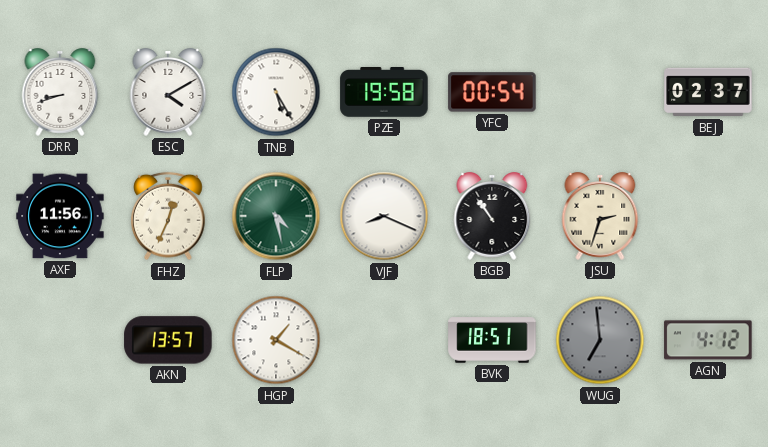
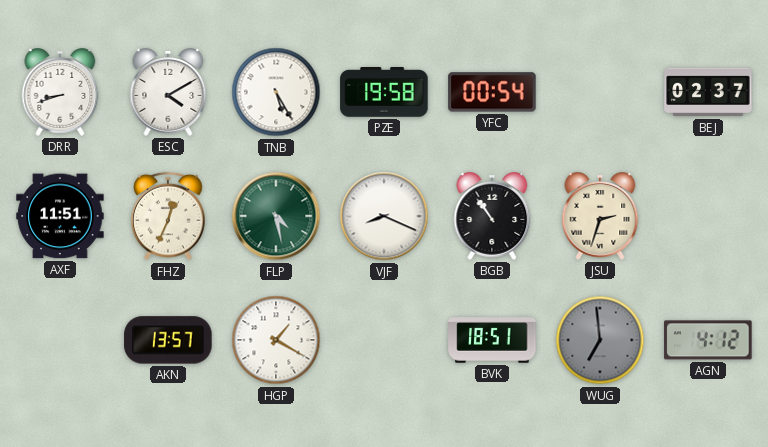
AXF: 11:56 -> 11:51 (60, 216)
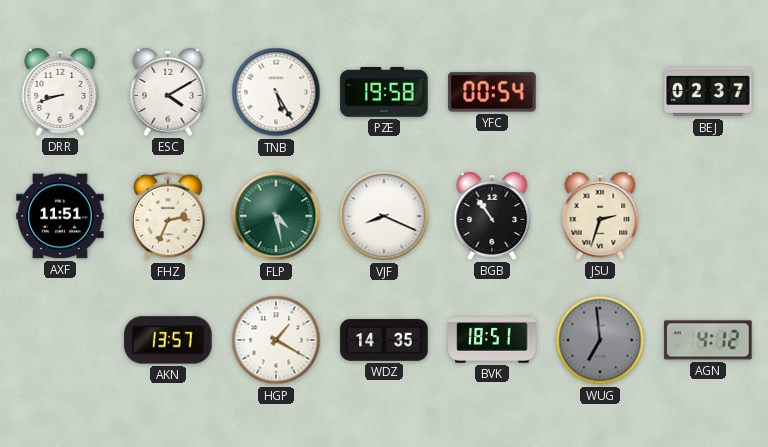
FHZ: 12:34 -> 2:34 (168, 216)
WDZ: none -> 14:35 (384, 340)
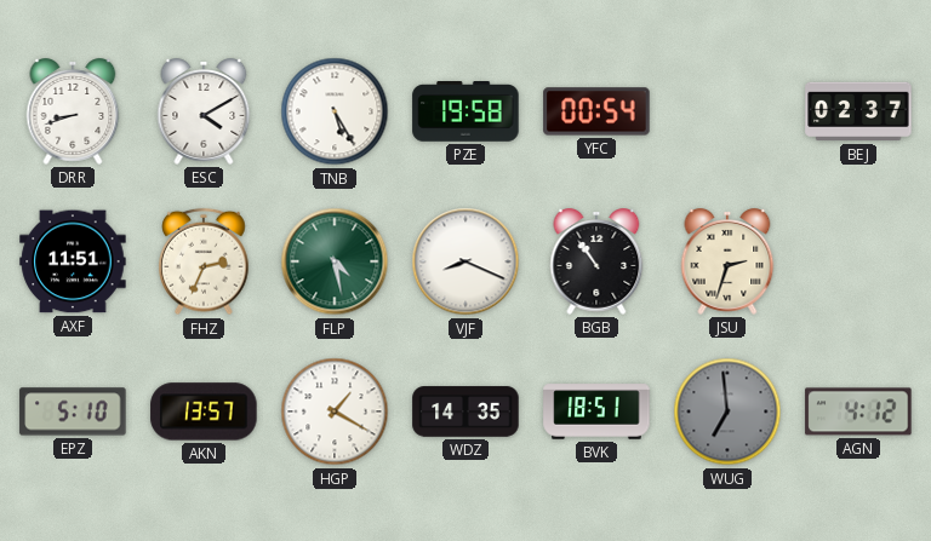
EPZ: none -> 5:10 (73, 411)
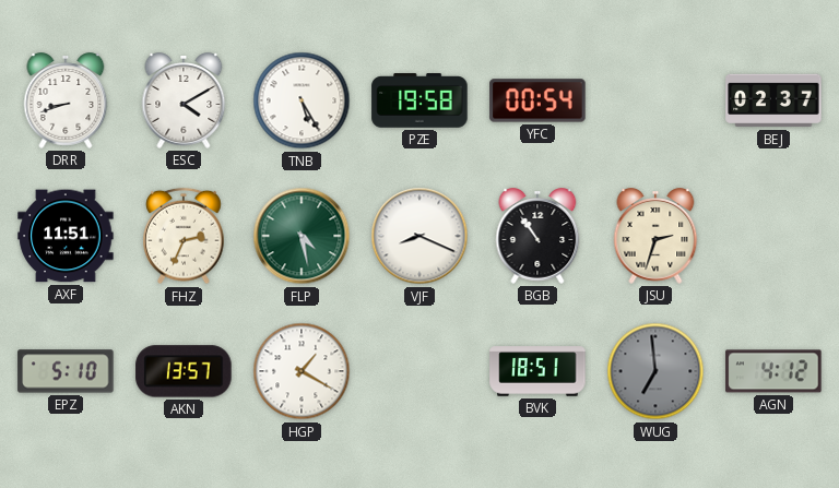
WDZ: 14:35 -> none (465, 411)
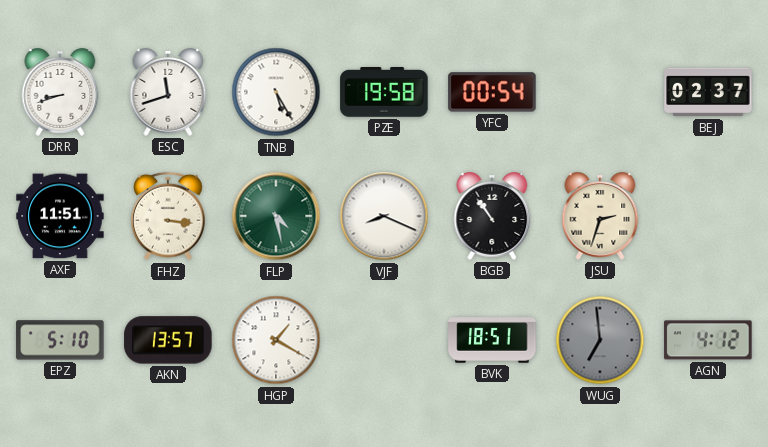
ESC: 4:10 -> 11:42 (168, 92)
FHZ: 2:34 -> 3:16 (168, 216)
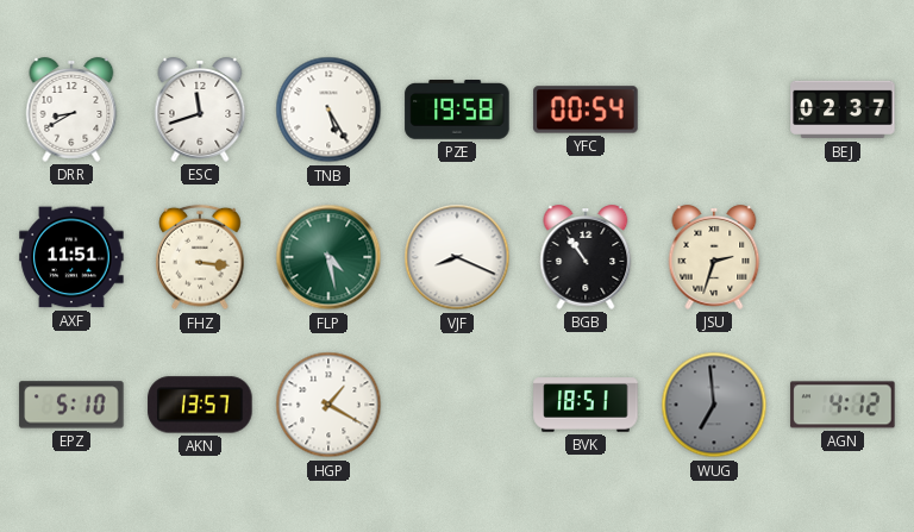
DRR: 8:42 -> 8:40 (71, 109)
